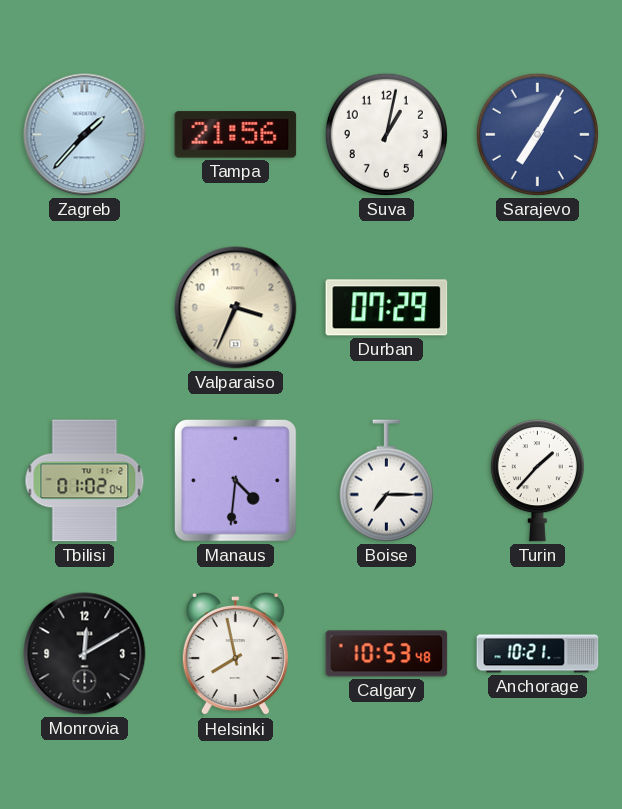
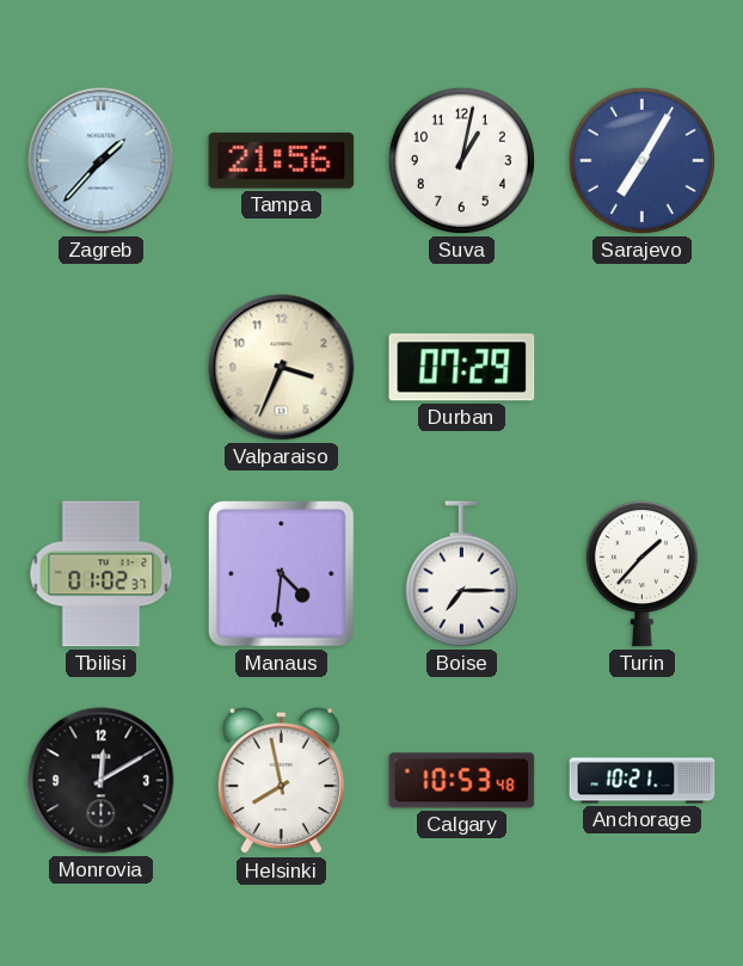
Tbilisi: 01:02:04 -> 01:02:37 (102, 574)
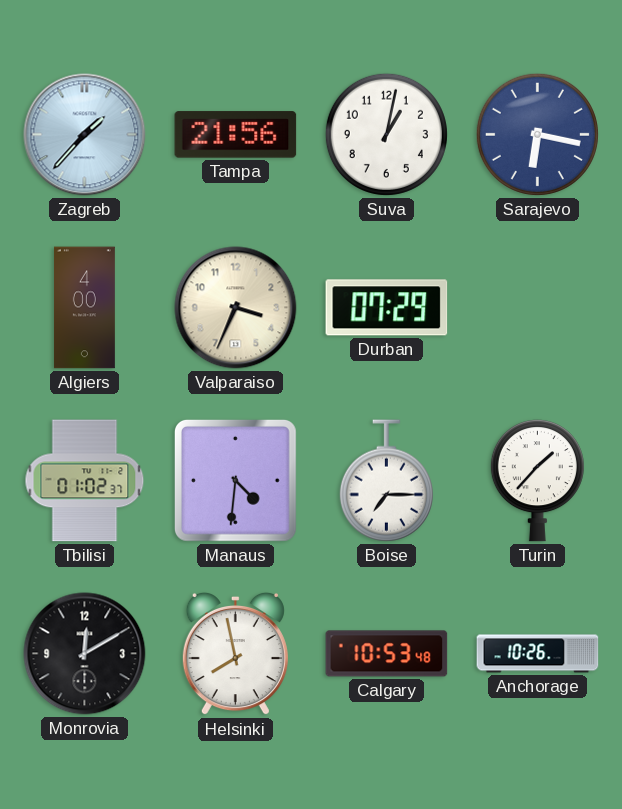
Sarajevo: 7:05 -> 6:17 (537, 134)
Algiers: none -> 4:00 (84, 308)
Anchorage: 10:21 -> 10:26 (538, 654)
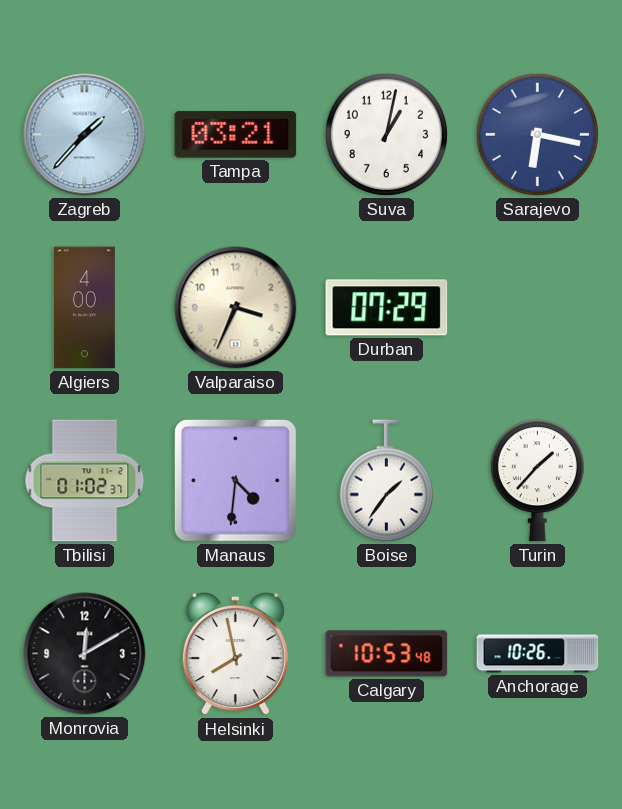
Tampa: 21:56 -> 03:21 (236, 135)
Boise: 7:15 -> 1:36 (386, 481)
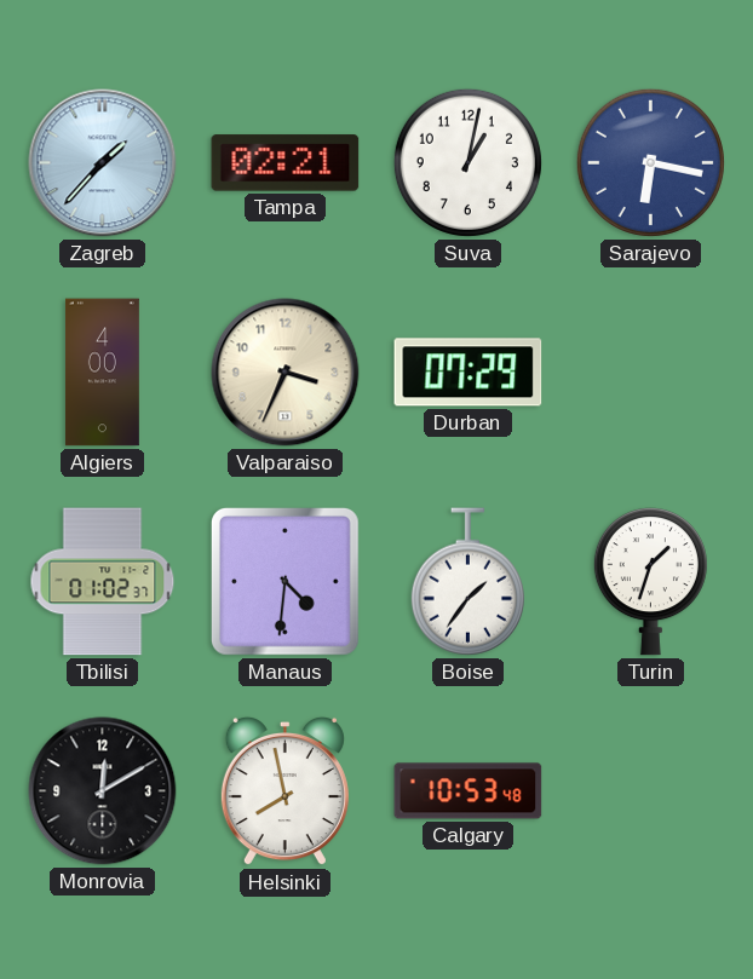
Tampa: 03:21 -> 02:21 (286, 163)
Turin: 1:37 -> 1:33 (650, 582)
Anchorage: 10:26 -> none (538, 654)
